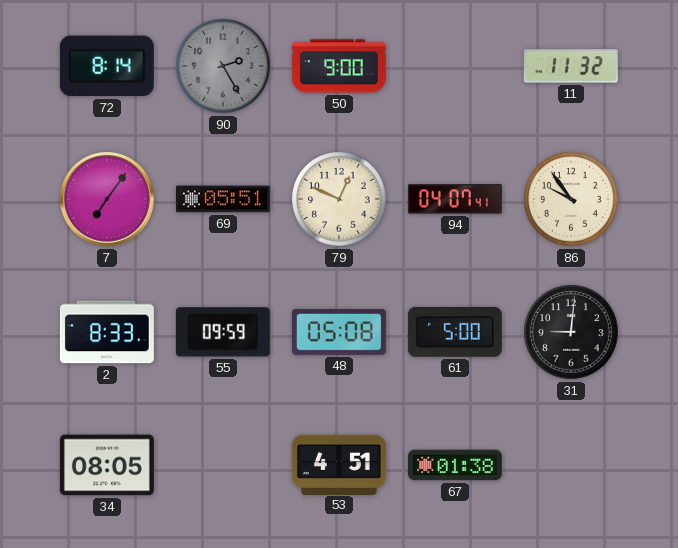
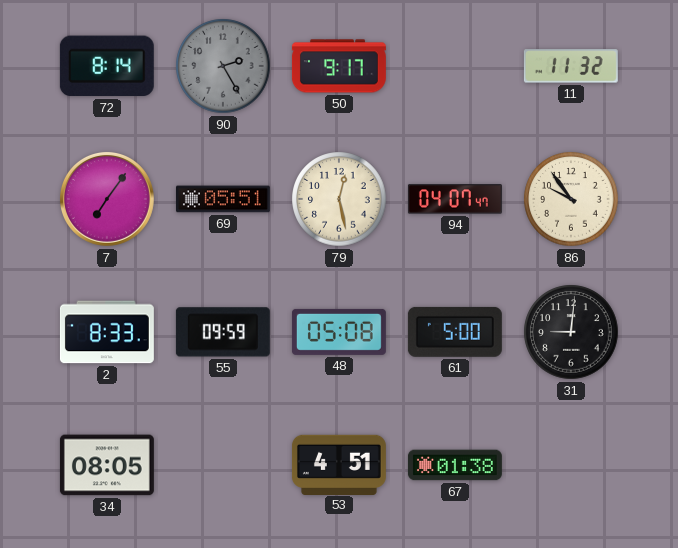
50: 9:00 -> 9:17 (339, 66)
79: 12:49 -> 12:28 (339, 199)
94: 04:07:41 -> 04:07:47 (455, 199)
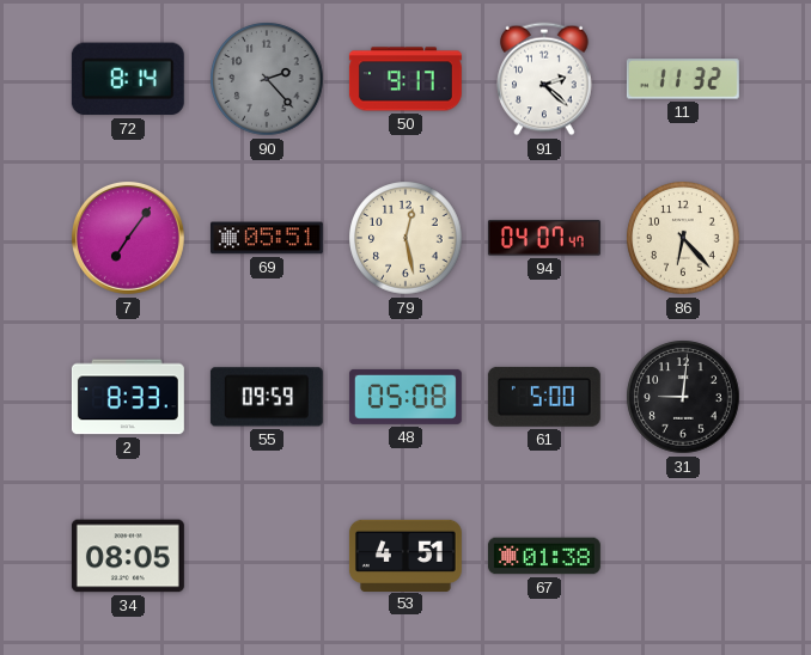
90: 2:25 -> 2:23 (267, 79)
91: none -> 2:22 (544, 79)
86: 9:54 -> 6:23 (683, 238)
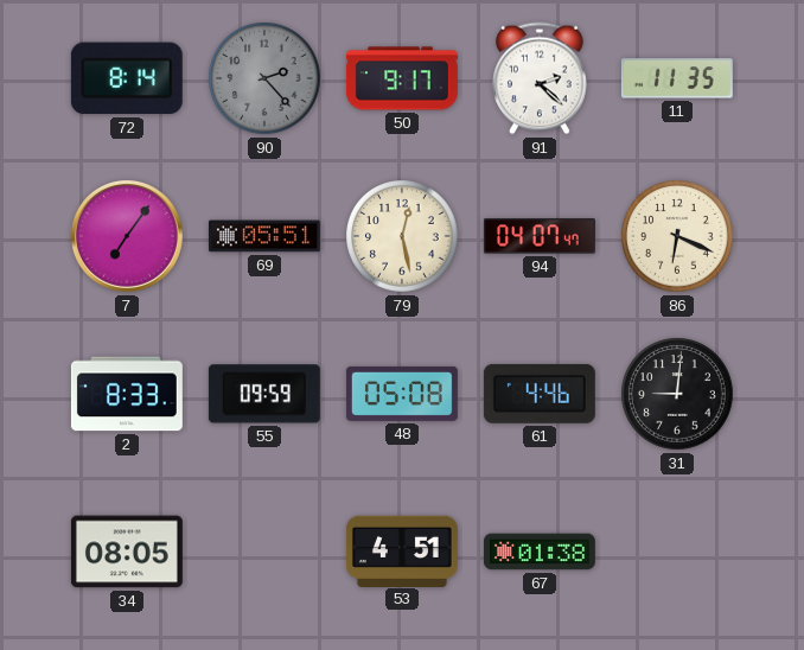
11: 11:32 -> 11:35 (677, 78)
86: 6:23 -> 6:19 (677, 236)
61: 5:00 -> 4:46 (540, 394)
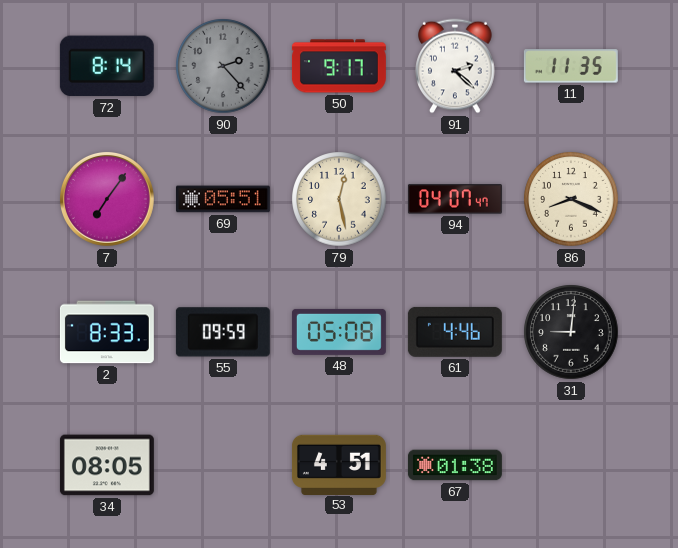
86: 6:19 -> 8:19 (571, 199)
